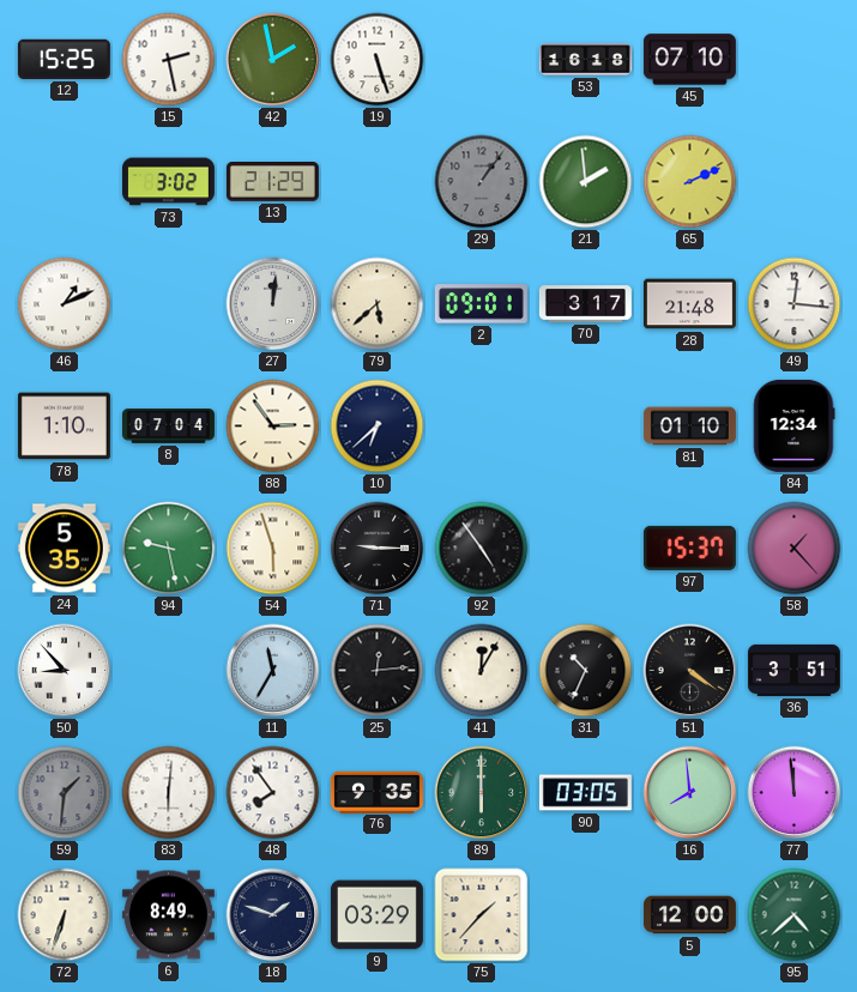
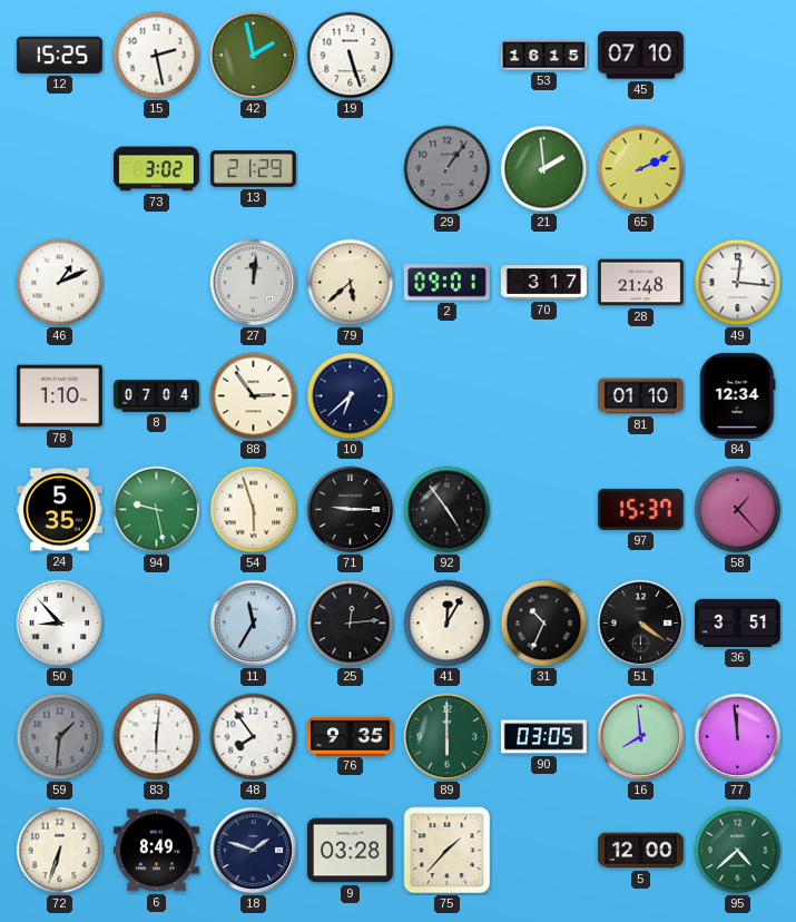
53: 16:18 -> 16:15 (543, 56)
9: 03:29 -> 03:28 (350, 851)
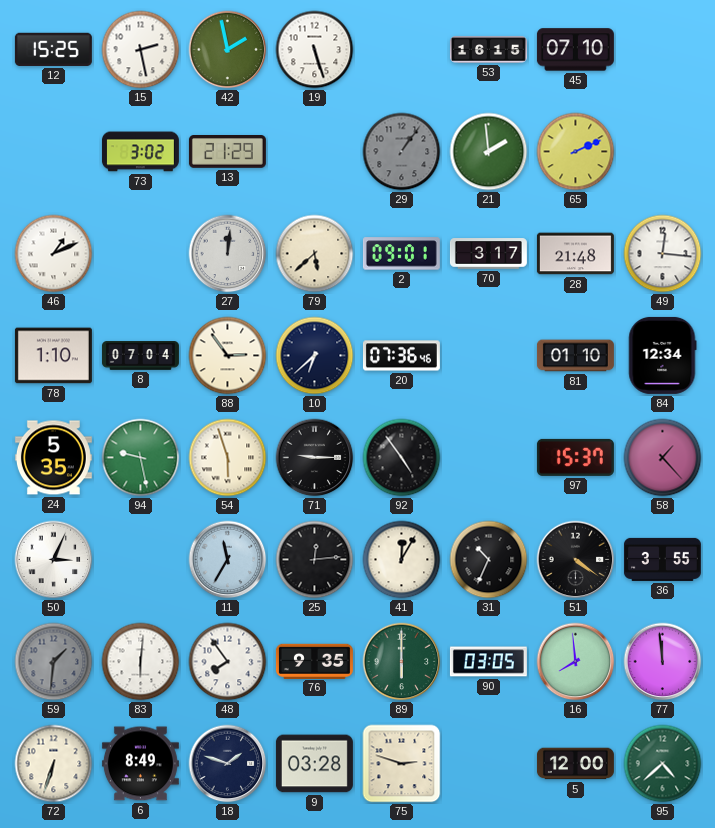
20: none -> 07:36 (401, 356)
50: 8:53 -> 3:04 (54, 560)
36: 3:51 -> 3:55 (662, 559)
75: 1:37 -> 2:48 (402, 764)
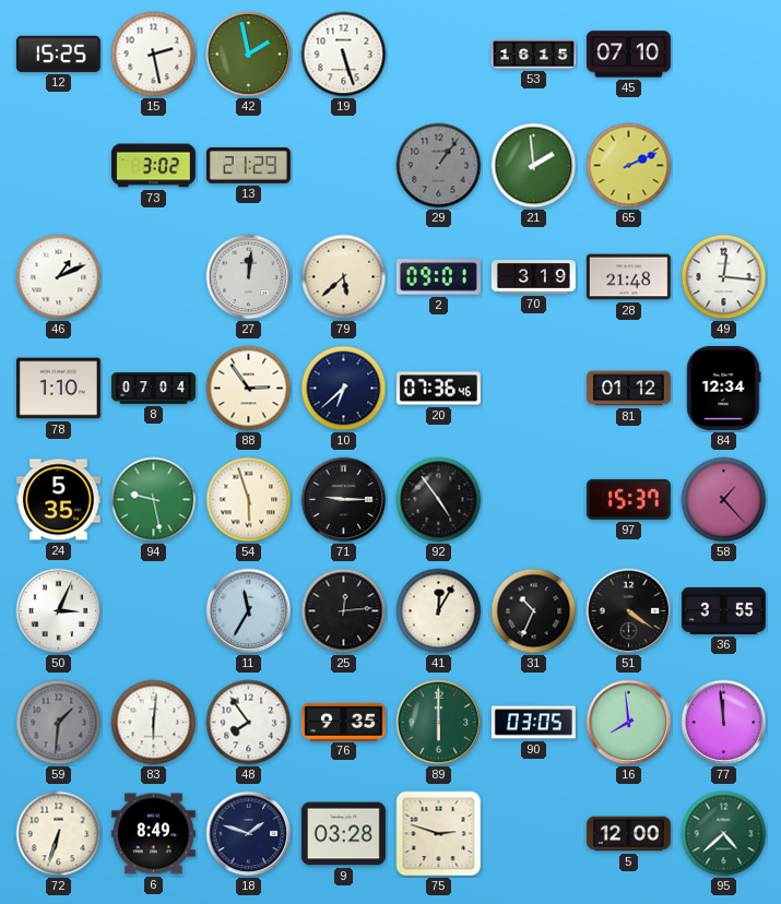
70: 3:17 -> 3:19 (533, 277)
81: 01:10 -> 01:12 (628, 389)
